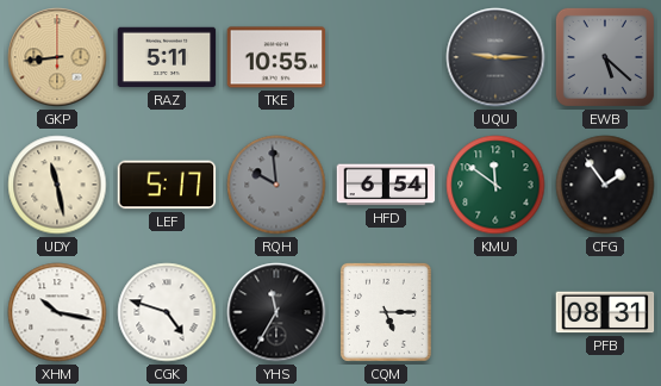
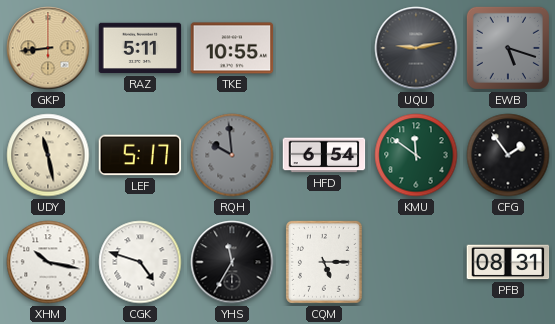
UQU: 9:15 -> 9:13 (416, 48)
EWB: 5:22 -> 5:18 (508, 48)
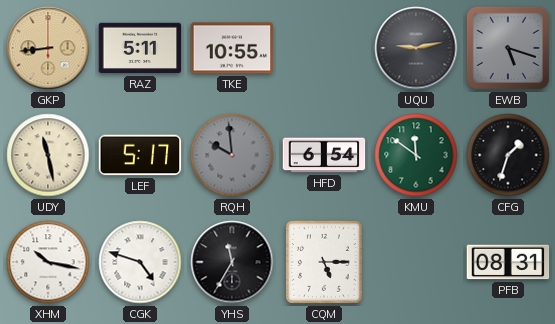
CFG: 1:54 -> 1:33 (508, 155)
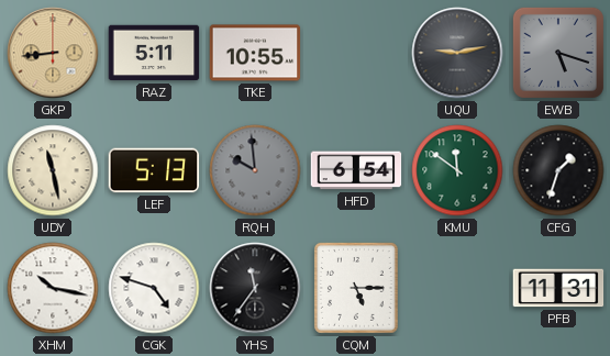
LEF: 5:17 -> 5:13 (154, 170)
YHS: 11:35 -> 11:36 (255, 288)
PFB: 08:31 -> 11:31 (558, 288)
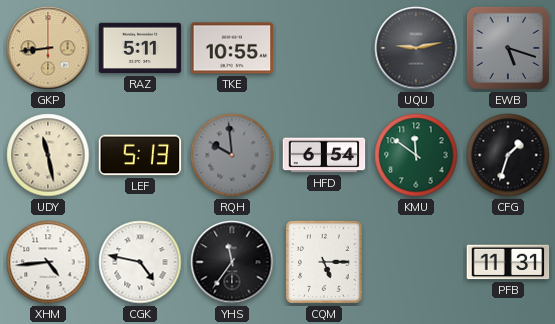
XHM: 10:17 -> 4:44 (48, 262)
CGK: 4:48 -> 4:47 (140, 262)
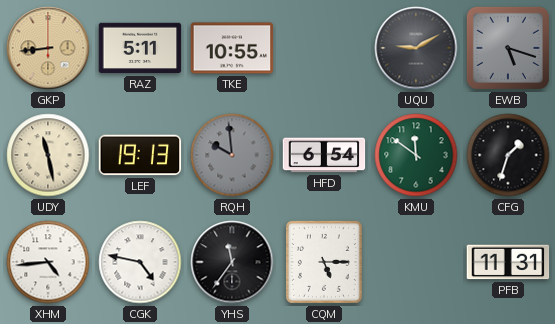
UQU: 9:13 -> 9:10 (416, 48)
LEF: 5:13 -> 19:13 (140, 155)
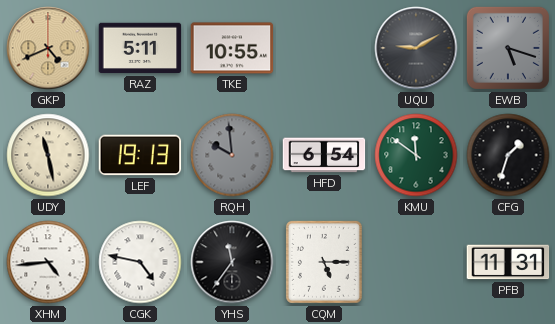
GKP: 8:44 -> 4:41 (48, 48)
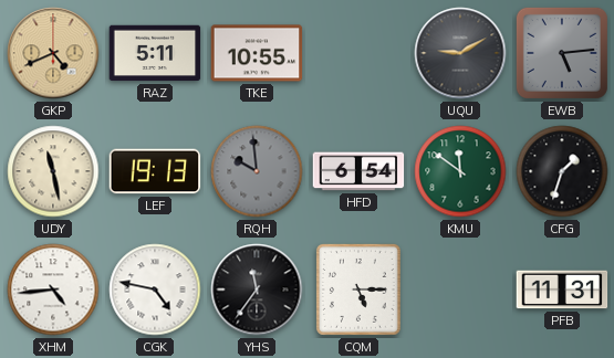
EWB: 5:18 -> 5:14 (562, 53)
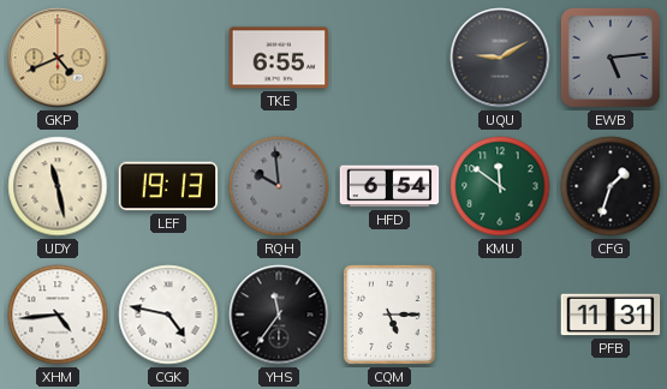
RAZ: 5:11 -> none (155, 53)
TKE: 10:55 -> 6:55 (279, 58)
